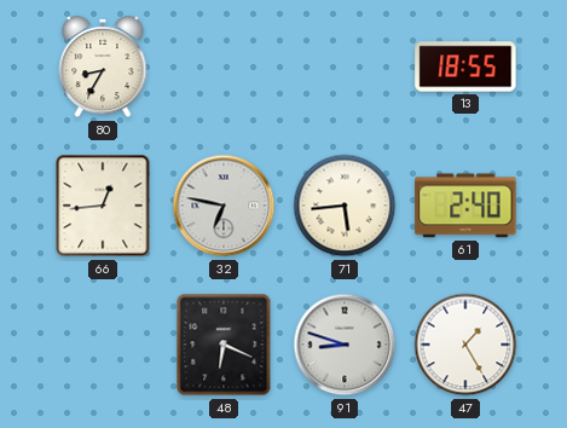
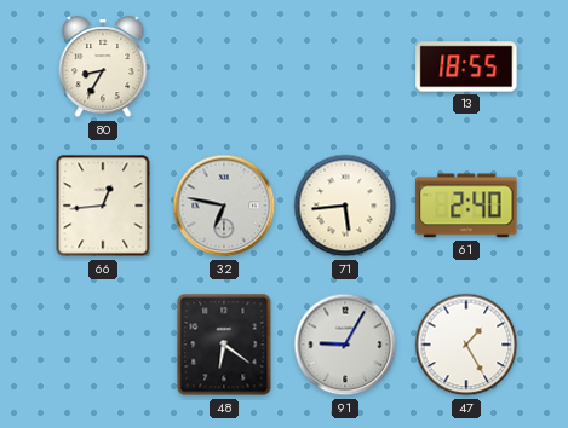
48: 6:19 -> 6:21 (224, 345)
91: 8:48 -> 9:05 (345, 345)
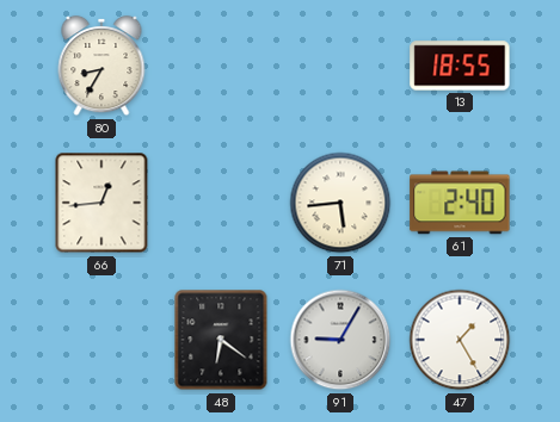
32: 6:47 -> none (224, 206)
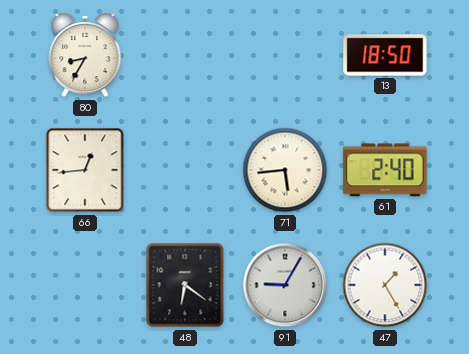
13: 18:55 -> 18:50 (385, 55)
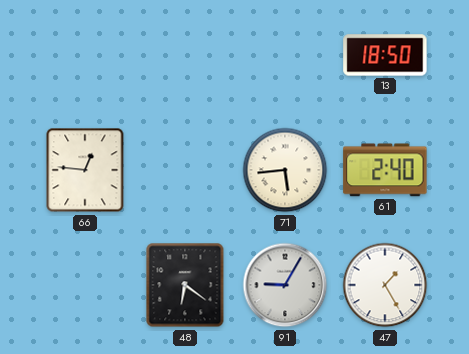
80: 8:35 -> none (85, 55)
66: 12:44 -> 12:46 (85, 170)
